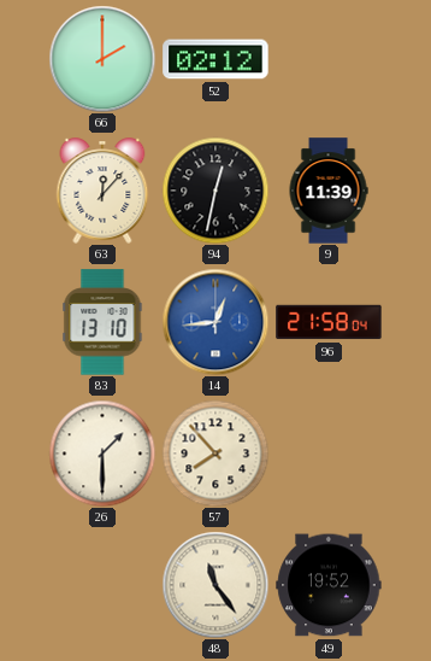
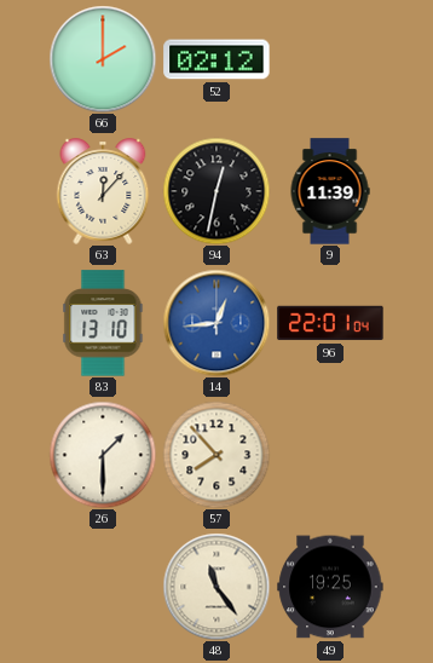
96: 21:58 -> 22:01 (330, 323)
49: 19:52 -> 19:25 (330, 587)
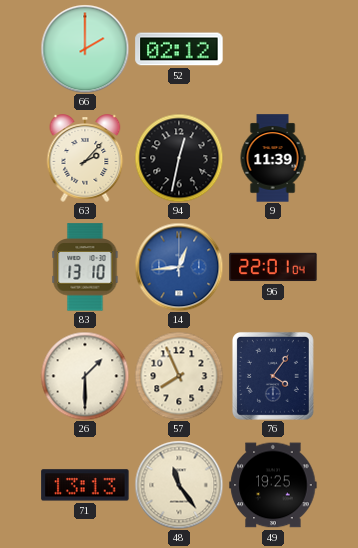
63: 12:07 -> 2:07 (85, 158)
57: 7:53 -> 7:56 (179, 376)
76: none -> 4:06 (273, 376)
71: none -> 13:13 (85, 485)
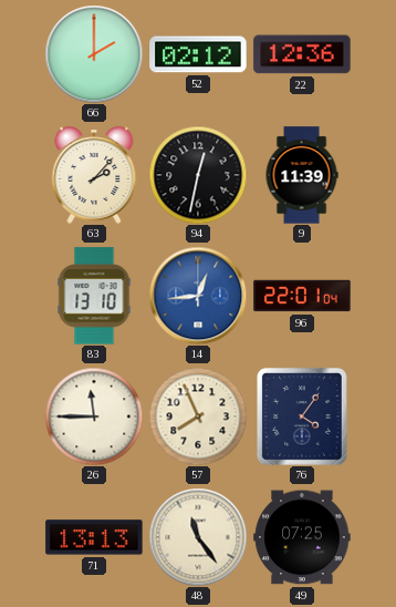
22: none -> 12:36 (302, 54)
26: 1:30 -> 11:45 (94, 416)
49: 19:25 -> 07:25 (302, 537)
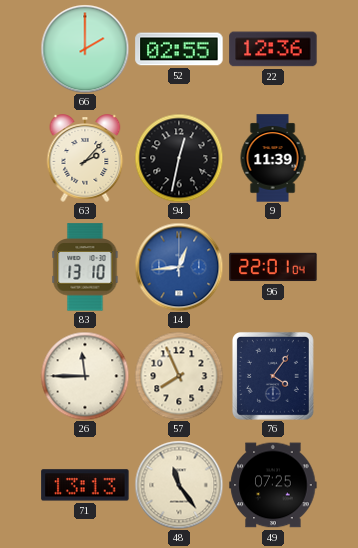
52: 02:12 -> 02:55 (179, 49)
